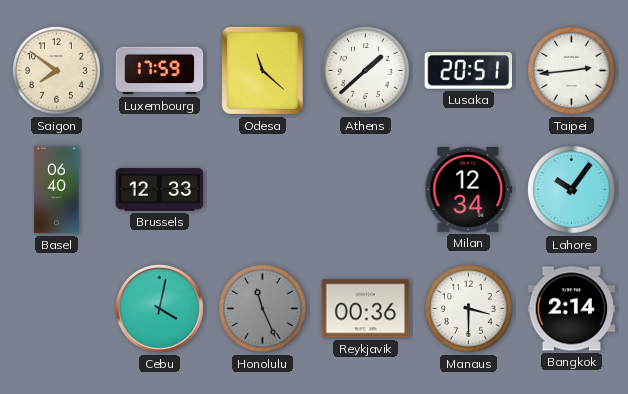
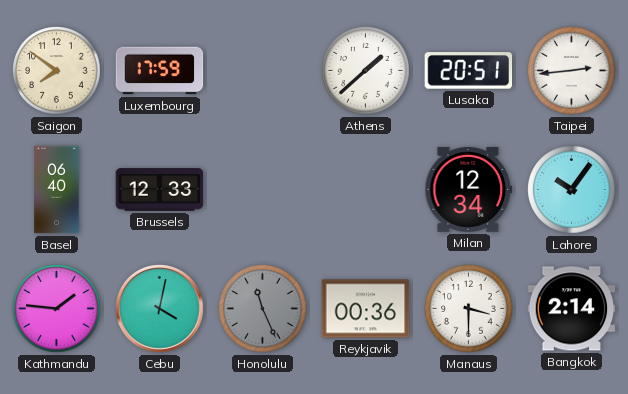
Odesa: 11:22 -> none (262, 70)
Kathmandu: none -> 1:46 (57, 309)
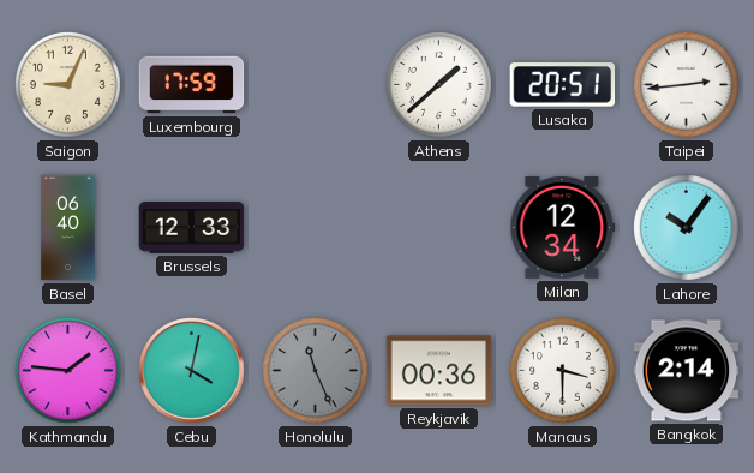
Saigon: 7:51 -> 9:04 (68, 85)
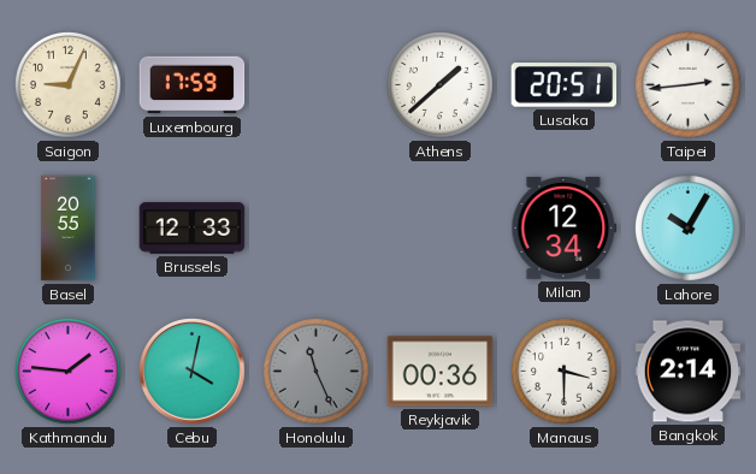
Basel: 06:40 -> 20:55 (69, 229)
Lahore: 10:06 -> 10:05 (689, 229)
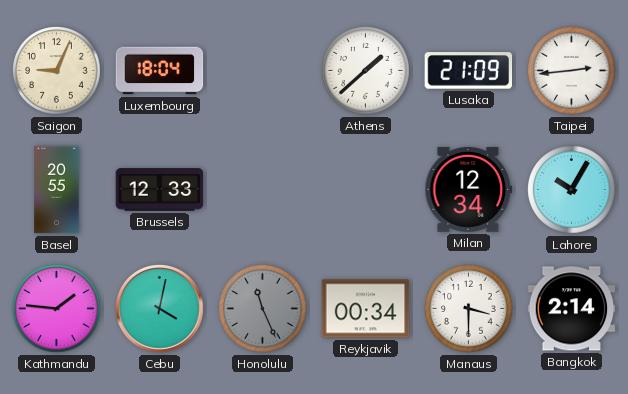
Luxembourg: 17:59 -> 18:04 (160, 71)
Lusaka: 20:51 -> 21:09 (469, 71)
Reykjavik: 00:36 -> 00:34 (366, 309)
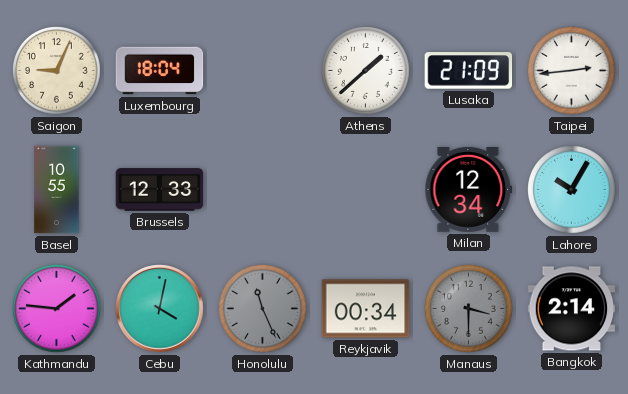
Basel: 20:55 -> 10:55 (57, 190)
Manaus dial: white -> grey (469, 309)
